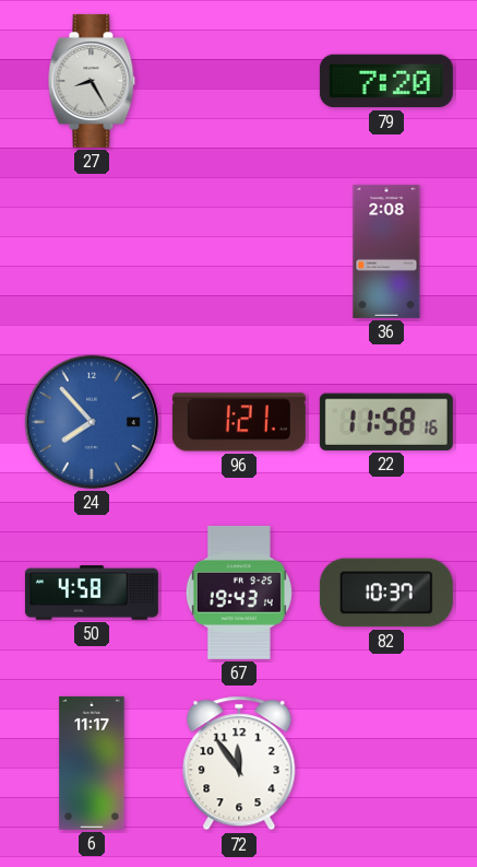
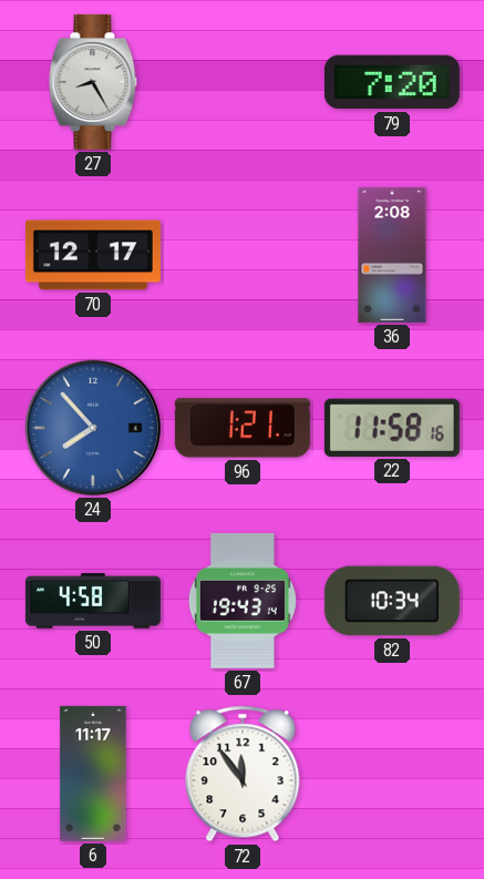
70: none -> 12:17 (93, 255)
82: 10:37 -> 10:34 (392, 601)
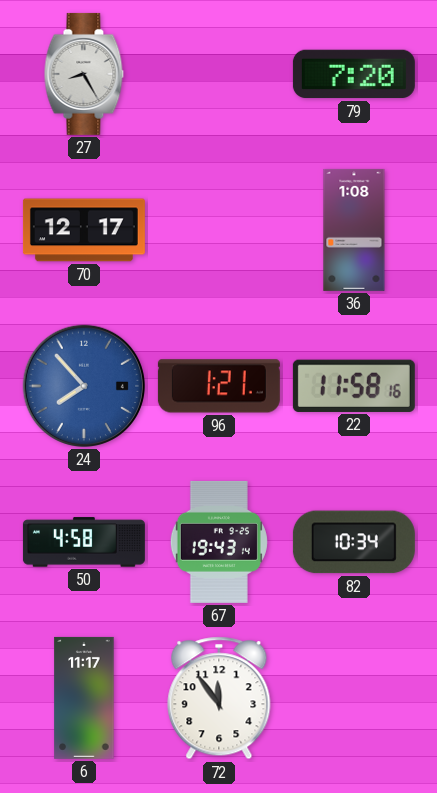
36: 2:08 -> 1:08 (354, 230)
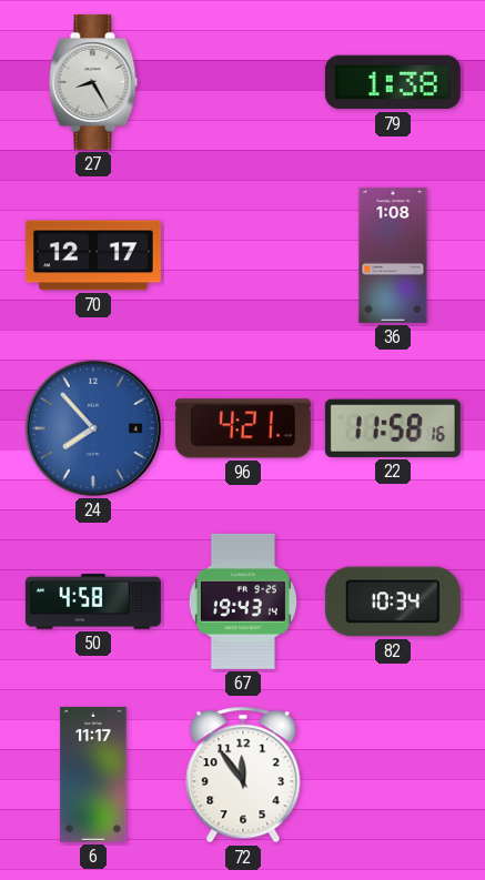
79: 7:20 -> 1:38 (393, 82)
96: 1:21 -> 4:21 (243, 428)
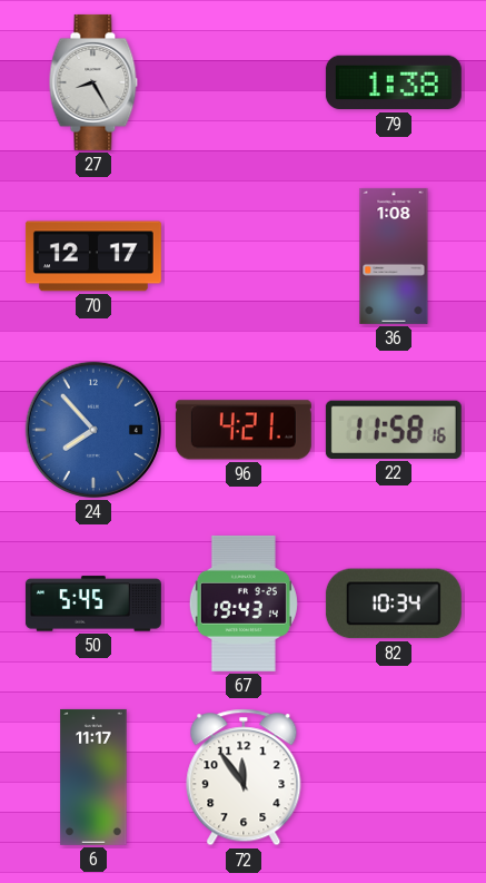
50: 4:58 -> 5:45 (93, 604)
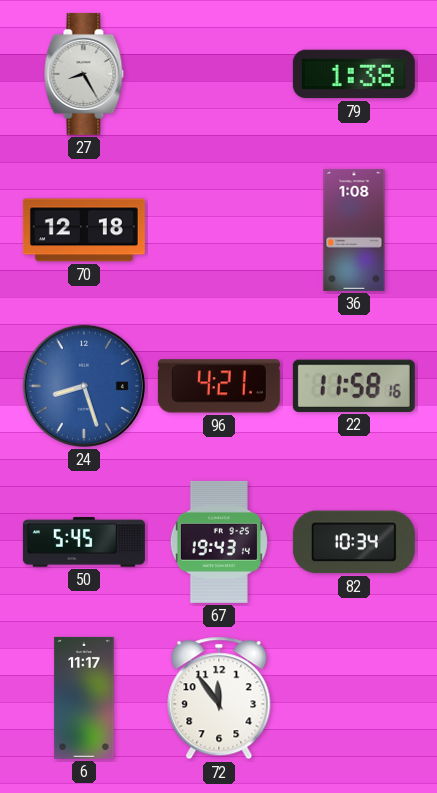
70: 12:17 -> 12:18 (84, 230)
24: 7:53 -> 8:27 (84, 386)
